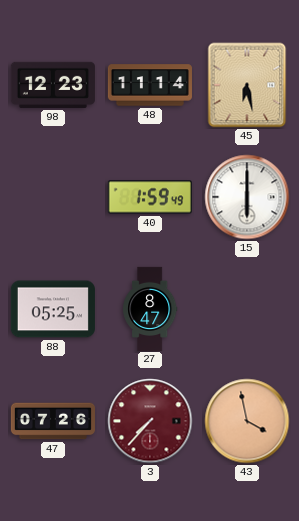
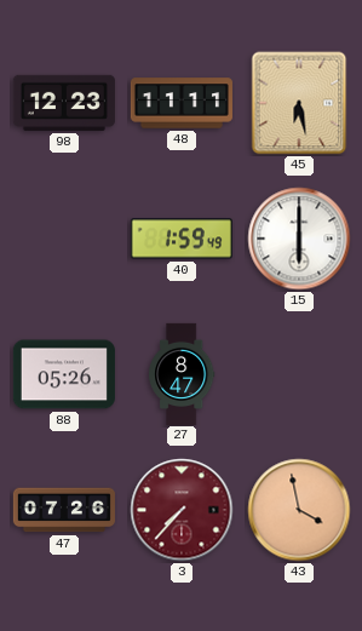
48: 11:14 -> 11:11 (182, 103)
88: 05:25 -> 05:26 (64, 374)
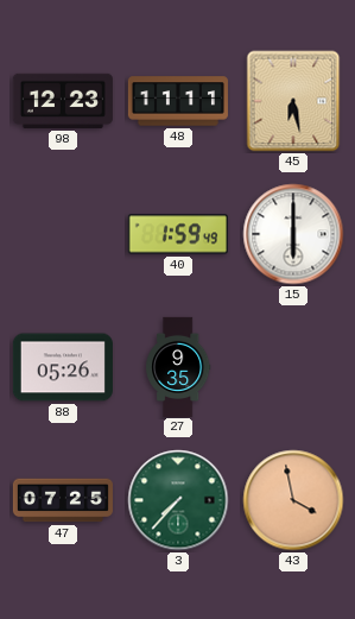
27: 8:47 -> 9:35 (178, 366)
47: 07:26 -> 07:25 (63, 500)
3 dial: burgundy -> green (178, 500)
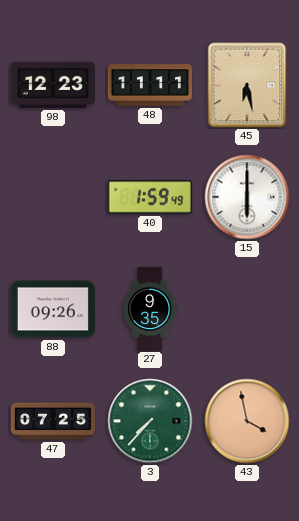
88: 05:26 -> 09:26 (53, 309)
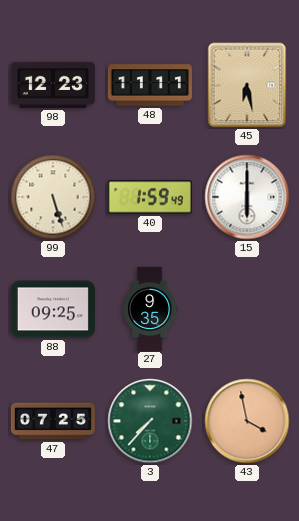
99: none -> 5:27 (53, 197)
88: 09:26 -> 09:25 (53, 309)
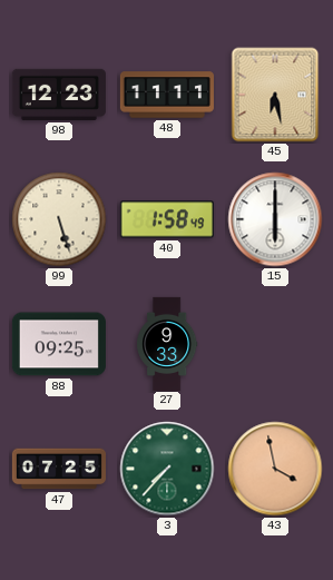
40: 1:59 -> 1:58 (167, 219)
27: 9:35 -> 9:33 (167, 343)
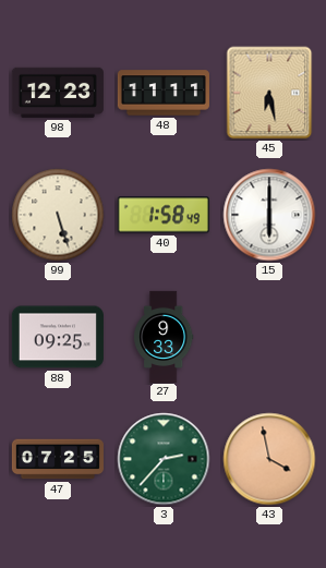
3: 7:37 -> 2:37 (164, 459)
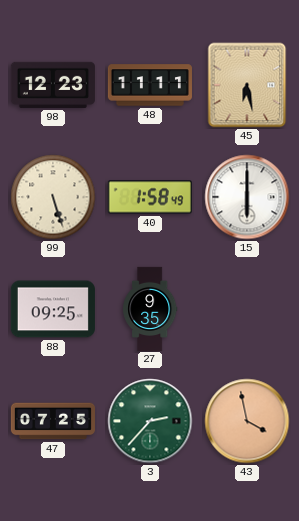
27: 9:33 -> 9:35 (150, 308)
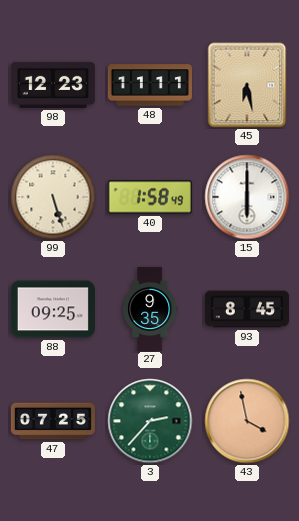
93: none -> 8:45 (247, 309)
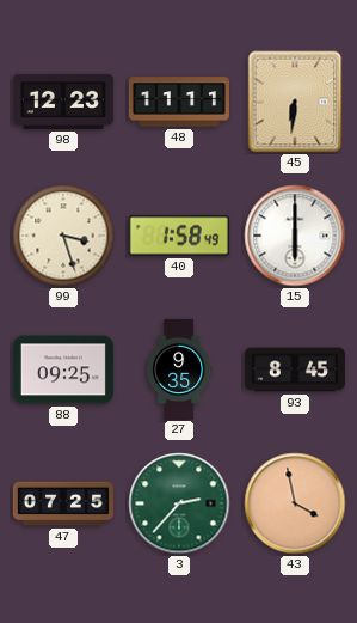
45: 6:28 -> 6:31 (295, 102)
99: 5:27 -> 3:27 (63, 236)
